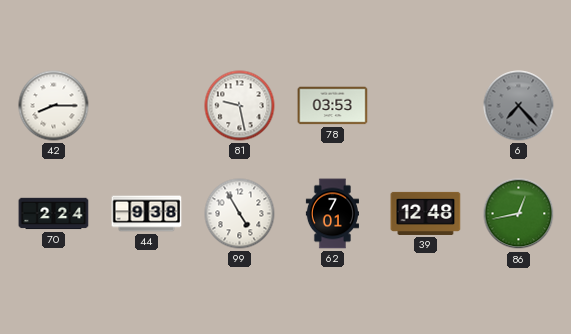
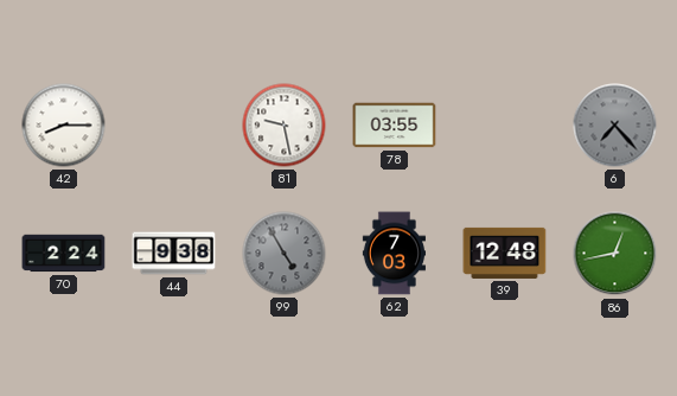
78: 03:53 -> 03:55 (395, 126)
99 dial: white -> grey (285, 254)
62: 7:01 -> 7:03 (394, 254)
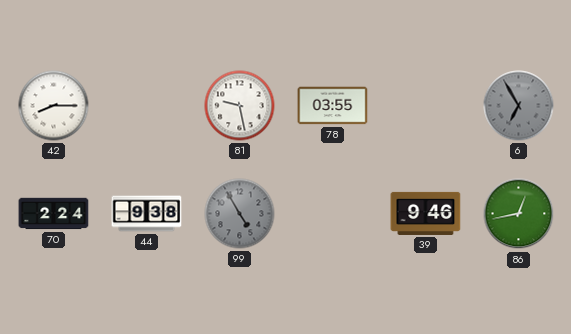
6: 7:23 -> 6:55 (519, 106)
62: 7:03 -> none (394, 254)
39: 12:48 -> 9:46 (426, 213)
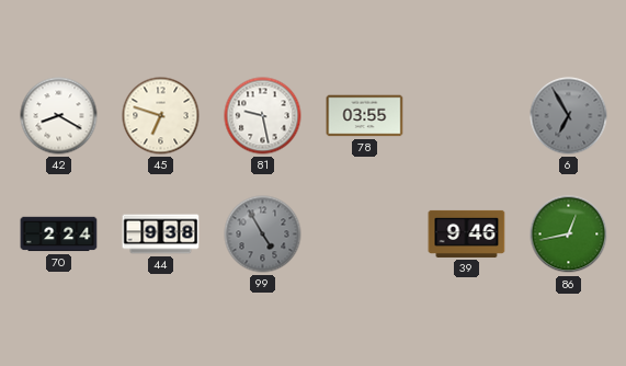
42: 8:15 -> 8:20 (59, 116)
45: none -> 6:48 (161, 116)
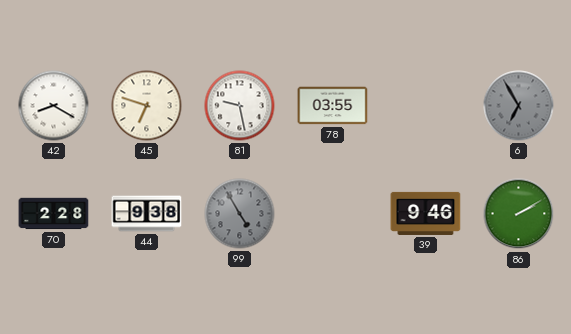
70: 2:24 -> 2:28 (54, 214)
86: 12:43 -> 2:10 (519, 214)
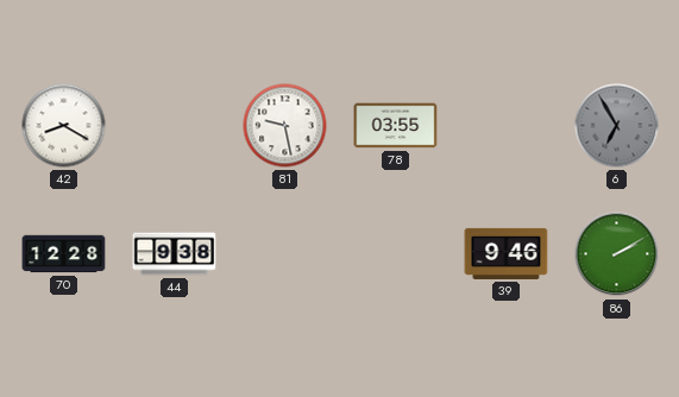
45: 6:48 -> none (147, 106)
70: 2:28 -> 12:28 (64, 254)
99: 4:55 -> none (240, 214)
